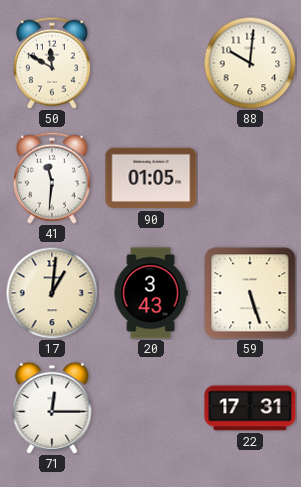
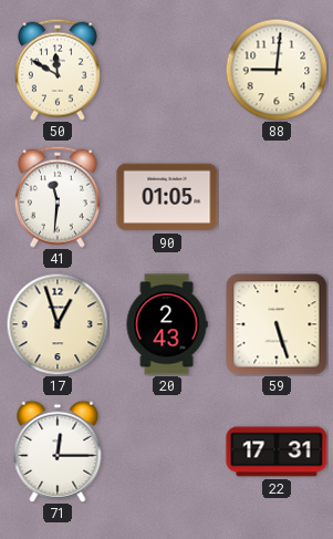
88: 10:01 -> 9:01 (277, 70)
17: 1:01 -> 12:57 (58, 324)
20: 3:43 -> 2:43 (167, 324)
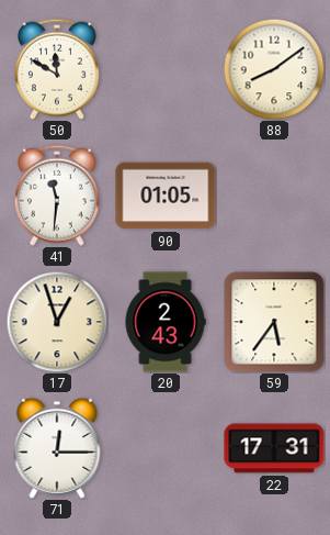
88: 9:01 -> 8:09 (274, 69)
59: 5:27 -> 5:36 (274, 322)
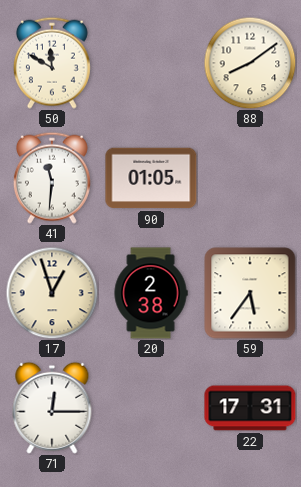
20: 2:43 -> 2:38 (151, 293)
